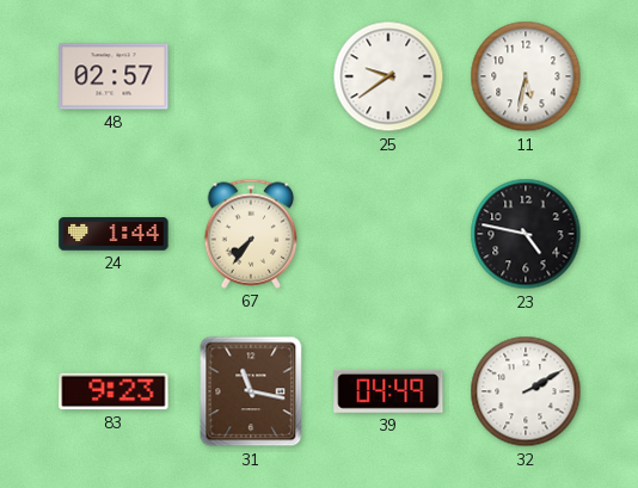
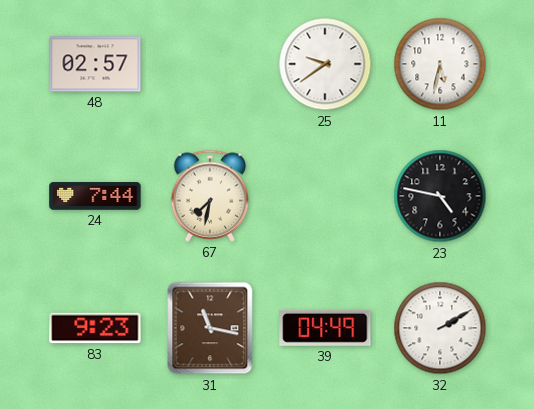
24: 1:44 -> 7:44 (95, 196)
67: 7:36 -> 7:32 (210, 196)
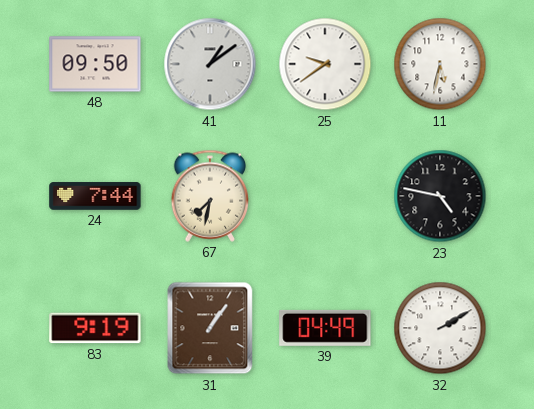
48: 02:57 -> 09:50 (95, 64)
41: none -> 1:09 (210, 64)
83: 9:23 -> 9:19 (95, 328)
31: 11:17 -> 1:06 (210, 328)
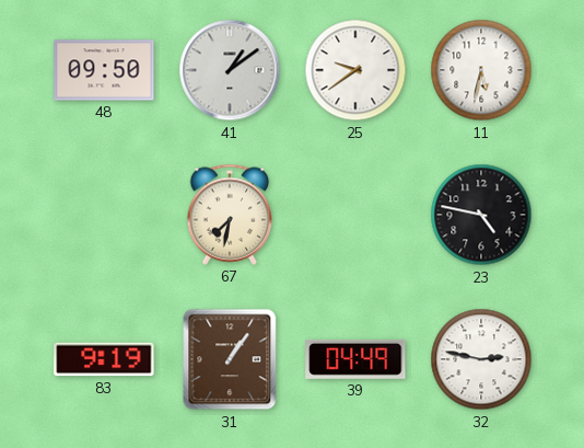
24: 7:44 -> none (95, 196)
32: 2:10 -> 2:47 (481, 359)
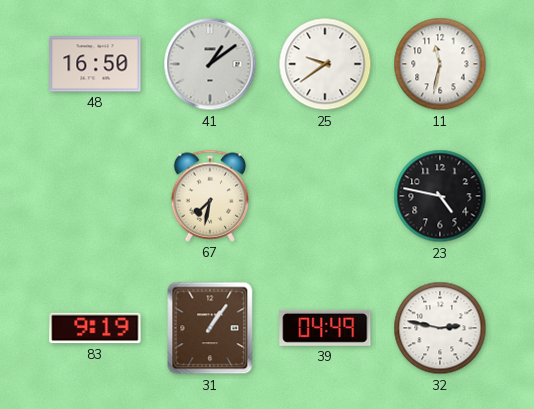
48: 09:50 -> 16:50 (95, 64)
11: 5:32 -> 11:32 (440, 64)
